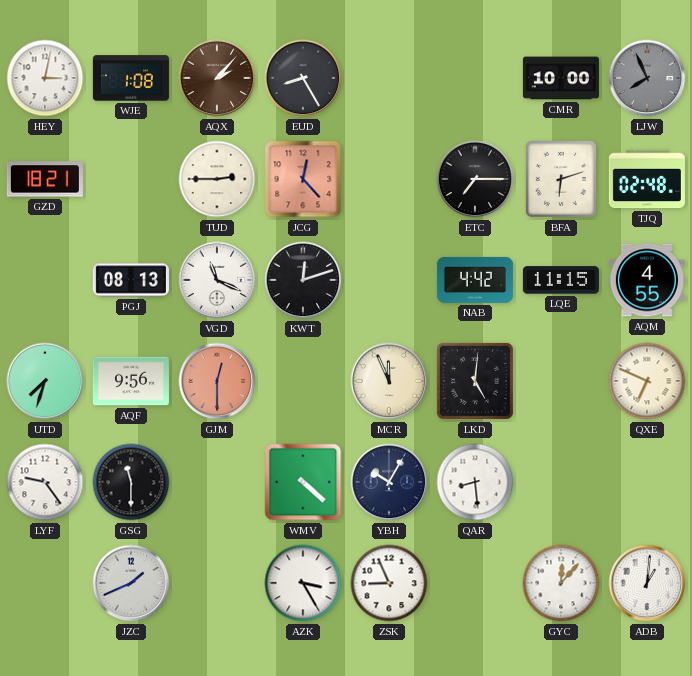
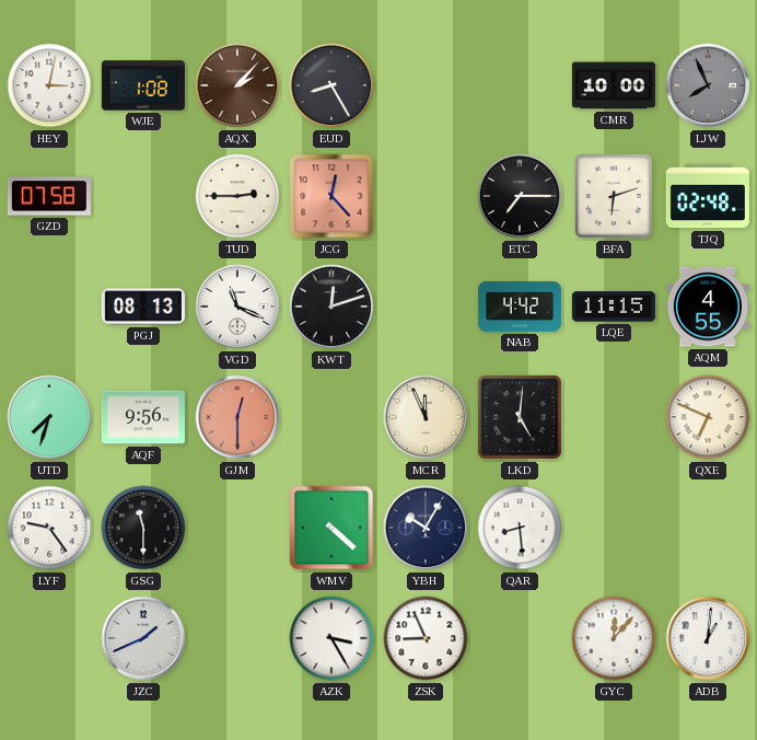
GZD: 18:21 -> 07:58 (49, 196)
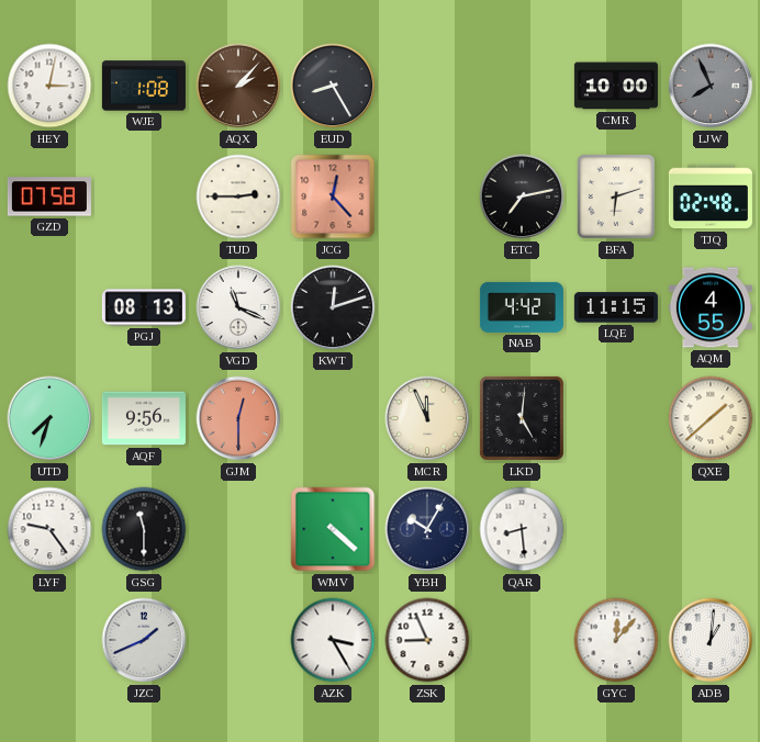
ETC: 7:15 -> 7:13 (522, 196)
QXE: 6:49 -> 1:38 (711, 418)
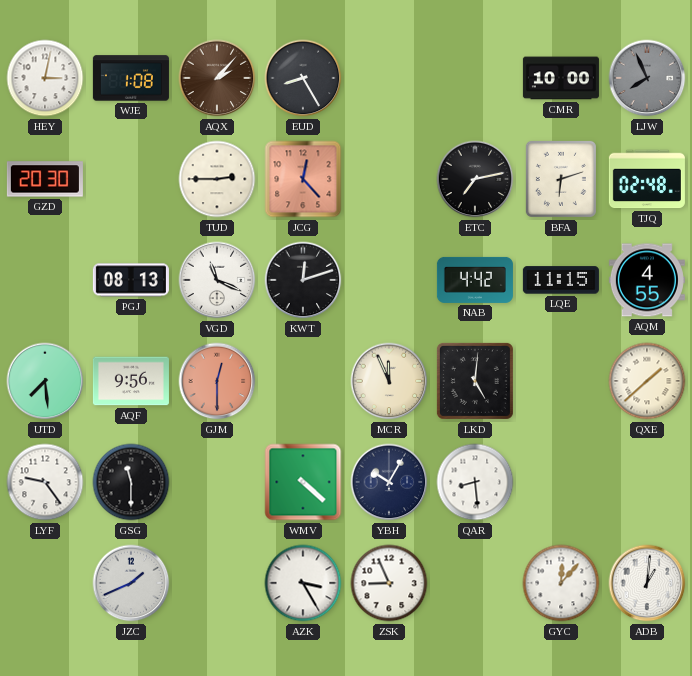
GZD: 07:58 -> 20:30 (45, 179)
UTD: 7:33 -> 7:29 (45, 381)
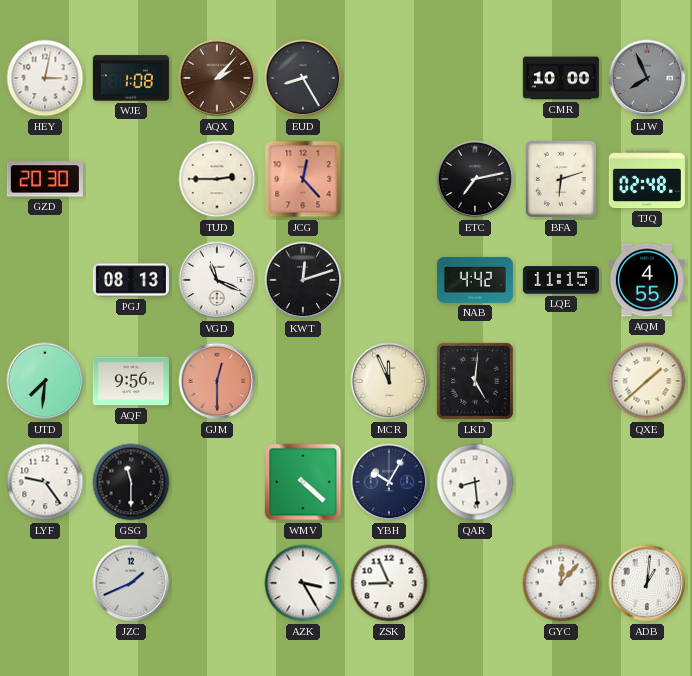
UTD: 7:29 -> 7:31 (45, 381)
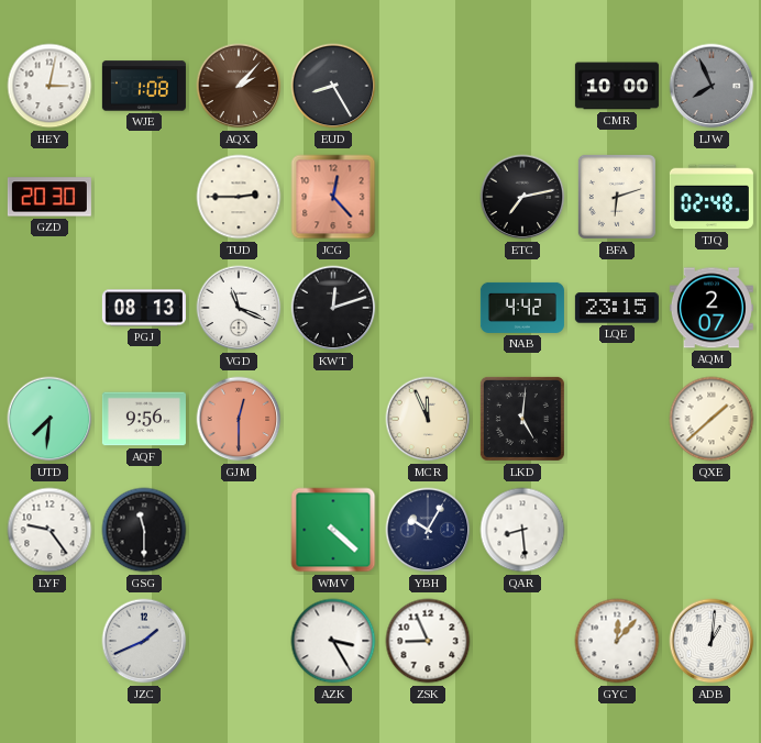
LQE: 11:15 -> 23:15 (617, 308)
AQM: 4:55 -> 2:07 (712, 308)
